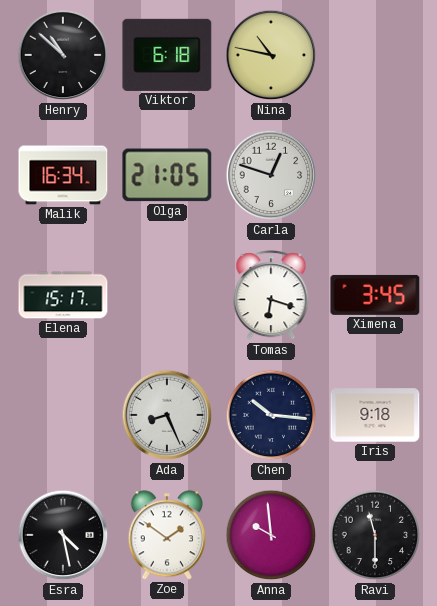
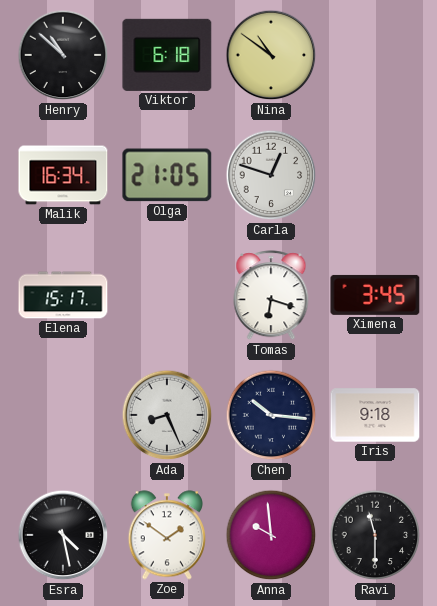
Nina: 10:47 -> 10:51 (271, 55)
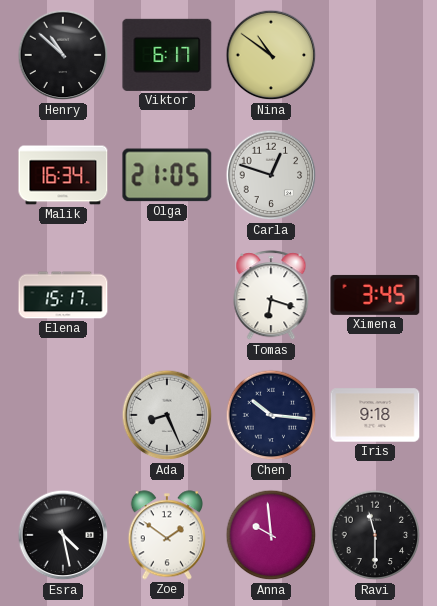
Viktor: 6:18 -> 6:17 (167, 55)
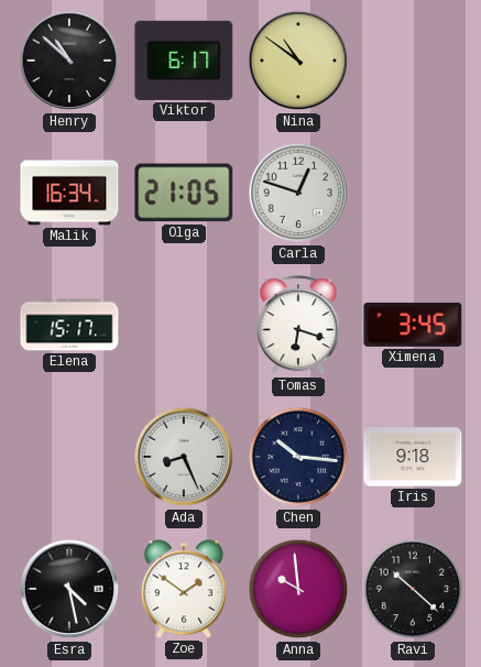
Ravi: 11:30 -> 10:22 (413, 589)
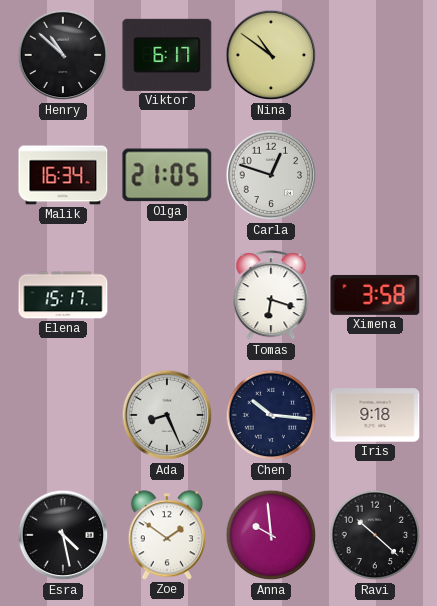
Ximena: 3:45 -> 3:58 (375, 295)
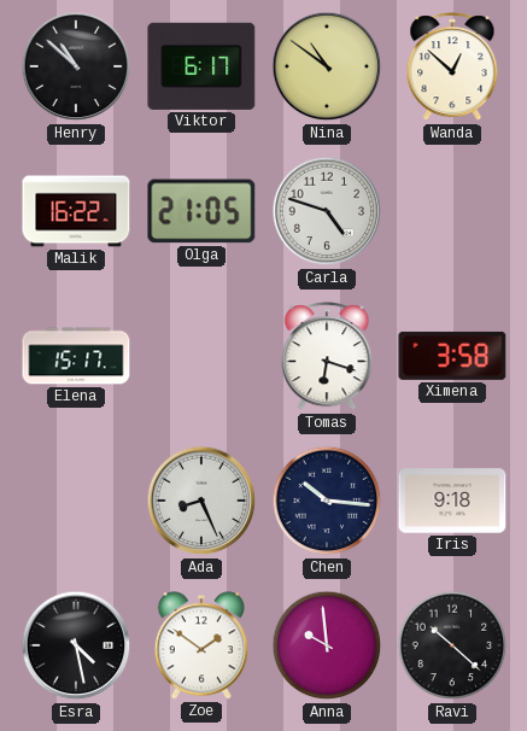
Wanda: none -> 12:52 (452, 68)
Malik: 16:34 -> 16:22 (76, 211)
Carla: 12:48 -> 4:48 (327, 211)
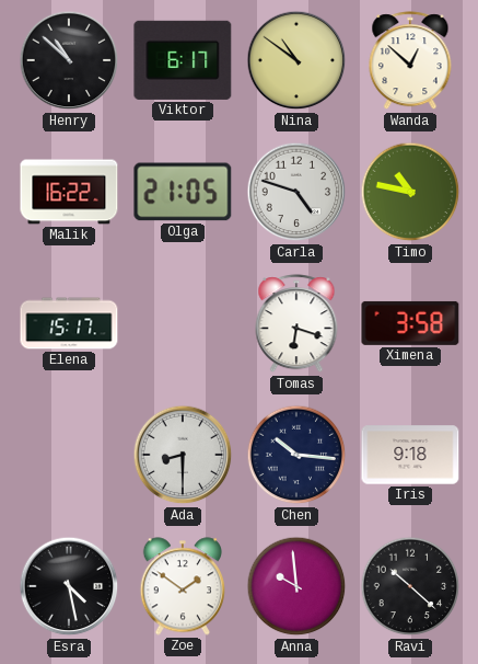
Timo: none -> 10:47 (410, 192)
Ada: 8:26 -> 8:30 (183, 455)
